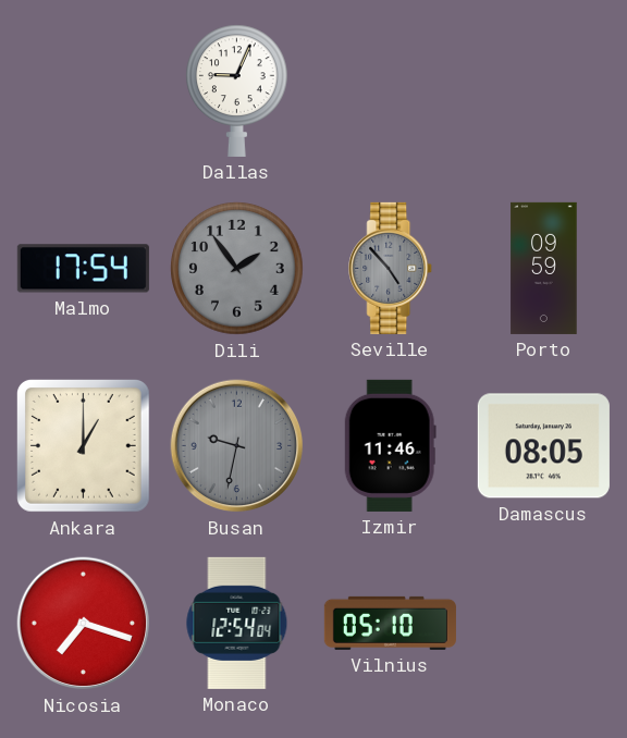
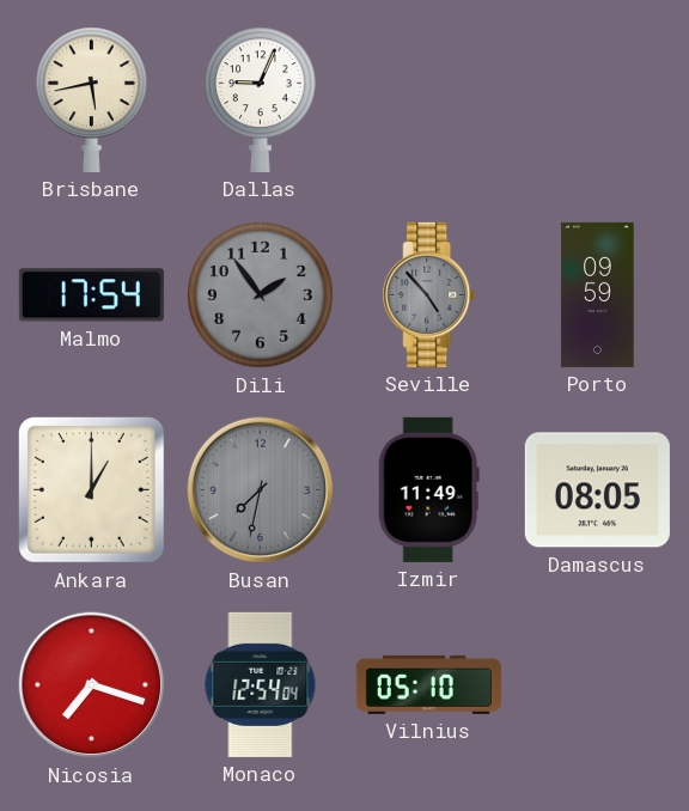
Brisbane: none -> 5:43 (92, 99)
Busan: 9:32 -> 7:32 (261, 490)
Izmir: 11:46 -> 11:49 (428, 489)
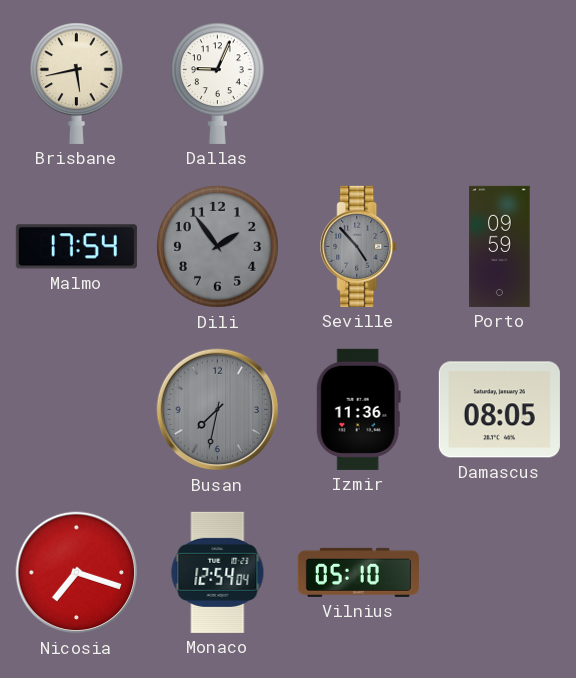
Ankara: 1:00 -> none (92, 490)
Izmir: 11:49 -> 11:36 (358, 409)
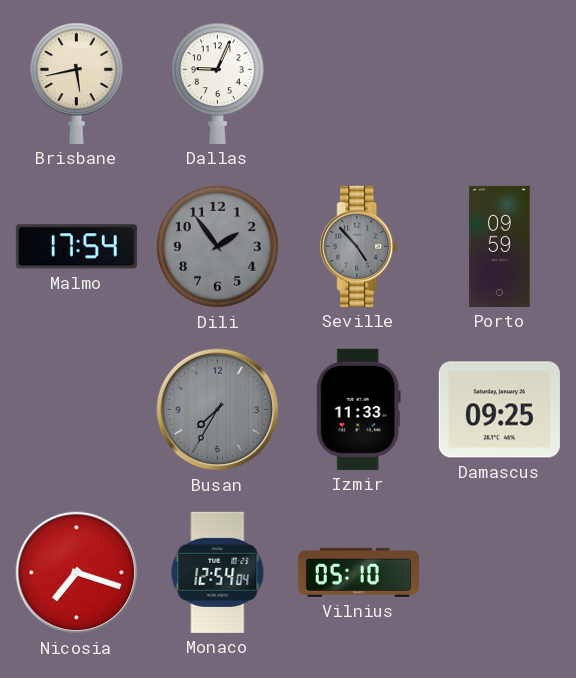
Busan: 7:32 -> 7:35 (218, 410)
Izmir: 11:36 -> 11:33 (358, 409)
Damascus: 08:05 -> 09:25 (499, 410)
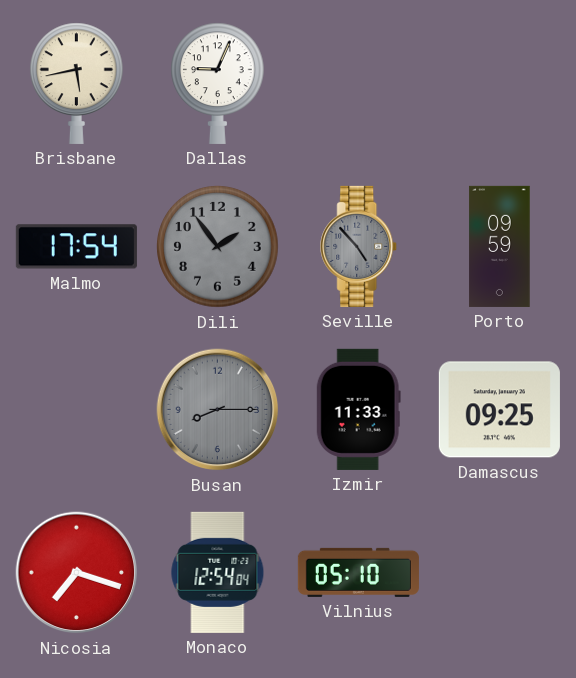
Busan: 7:35 -> 8:15 (218, 410)
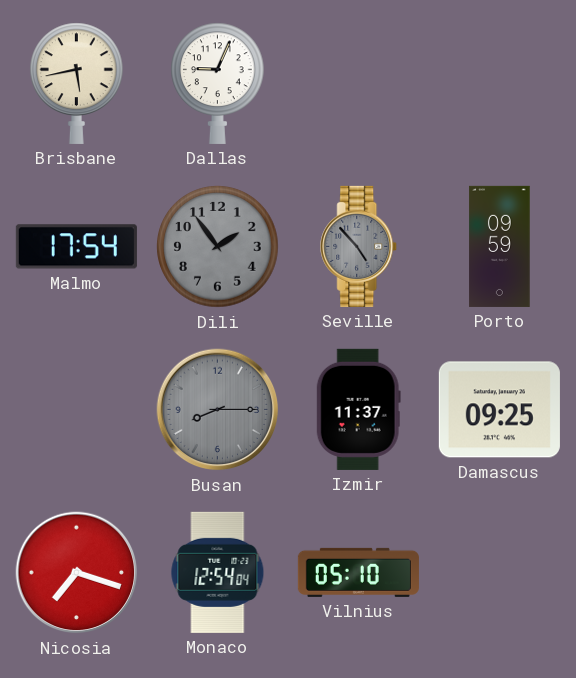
Izmir: 11:33 -> 11:37 (358, 409)
